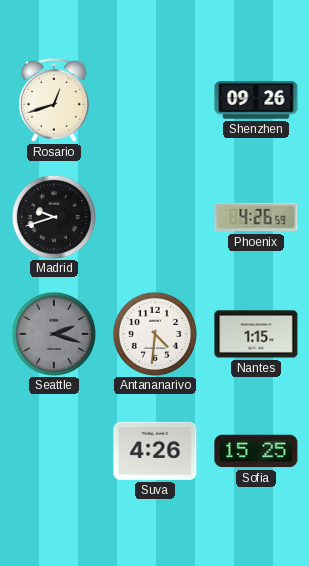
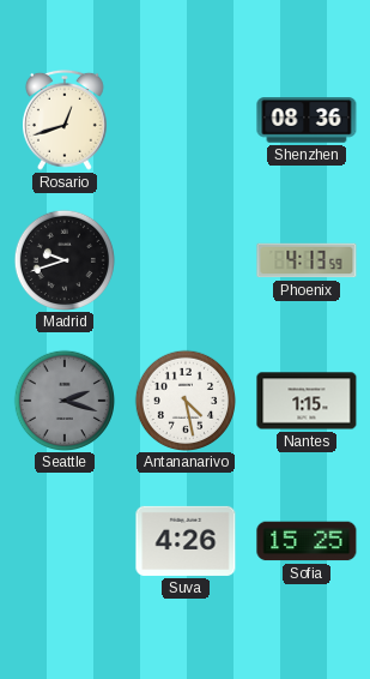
Shenzhen: 09:26 -> 08:36 (307, 120)
Phoenix: 4:26 -> 4:13 (307, 260)
Antananarivo: 4:31 -> 4:28 (184, 399)
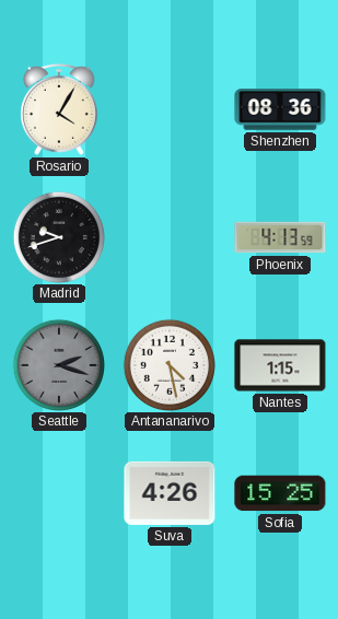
Rosario: 12:42 -> 4:05 (60, 109)
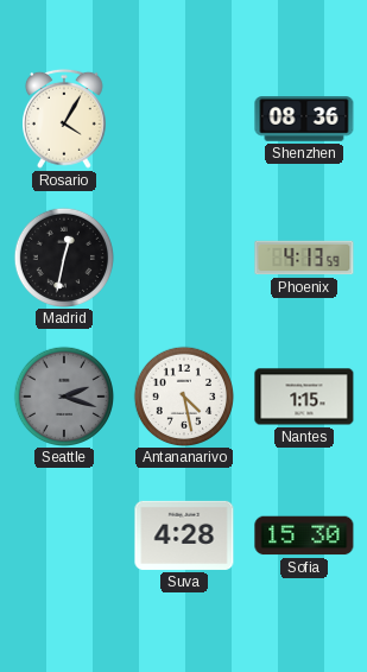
Madrid: 9:42 -> 12:32 (63, 256)
Suva: 4:26 -> 4:28 (184, 535)
Sofia: 15:25 -> 15:30 (304, 535)
